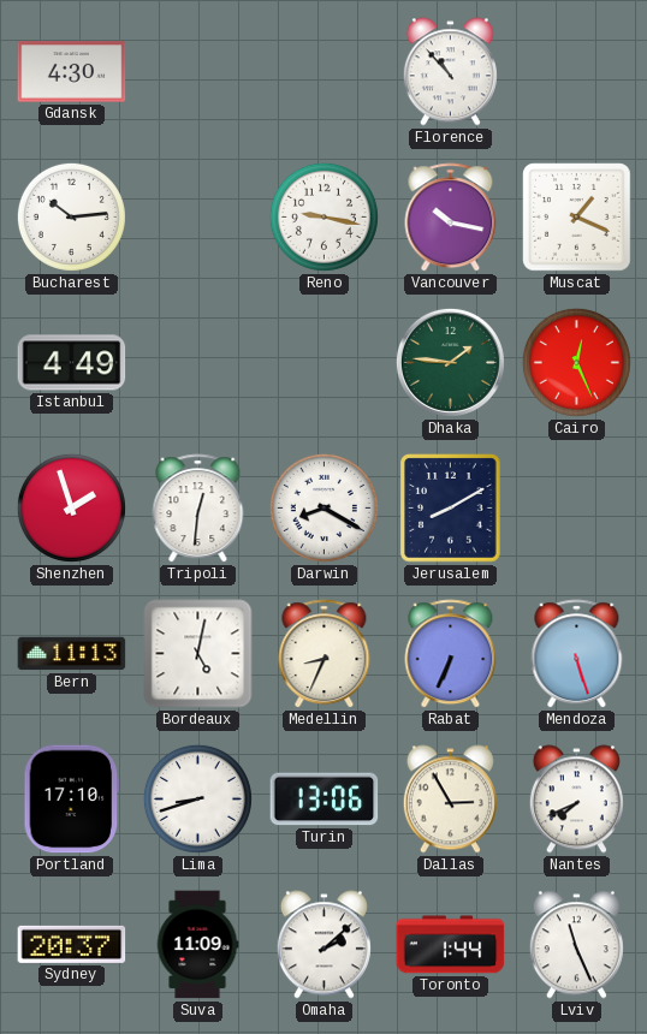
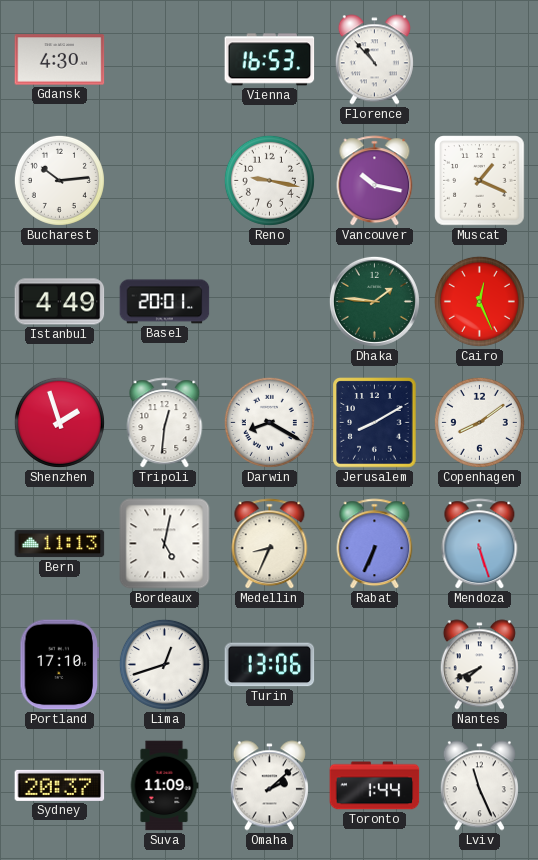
Vienna: none -> 16:53 (270, 60)
Basel: none -> 20:01 (165, 302)
Copenhagen: none -> 8:09 (479, 422)
Lima: 8:42 -> 12:42 (164, 664)
Dallas: 2:55 -> none (450, 800)
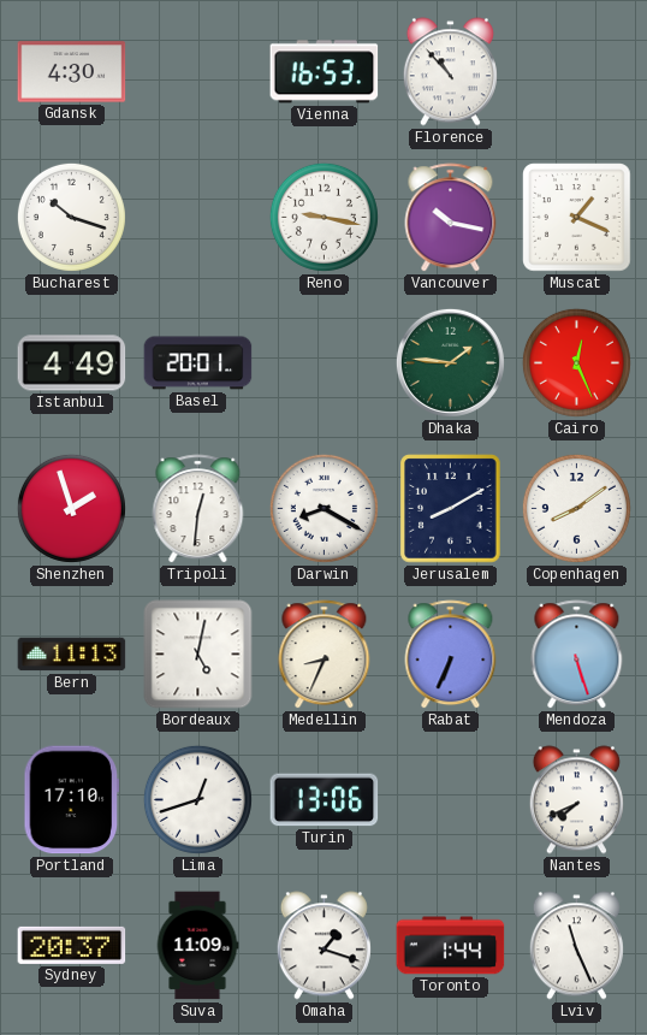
Bucharest: 10:14 -> 10:18 (71, 217)
Omaha: 2:08 -> 1:18 (323, 946)
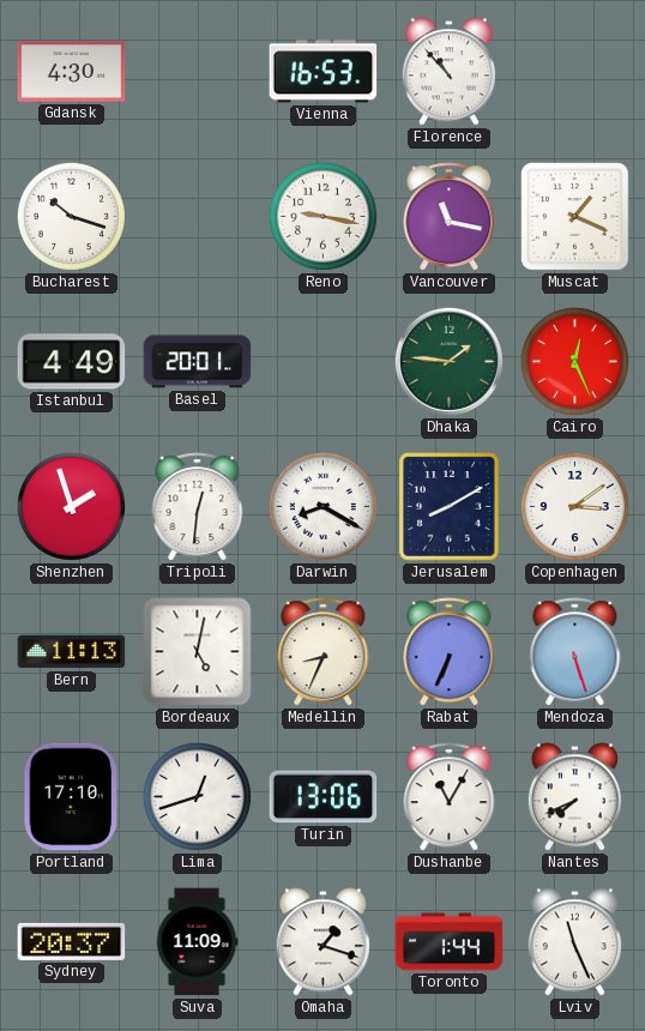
Vancouver: 10:17 -> 11:17 (450, 217)
Copenhagen: 8:09 -> 3:09 (574, 506)
Dushanbe: none -> 11:05 (450, 797)
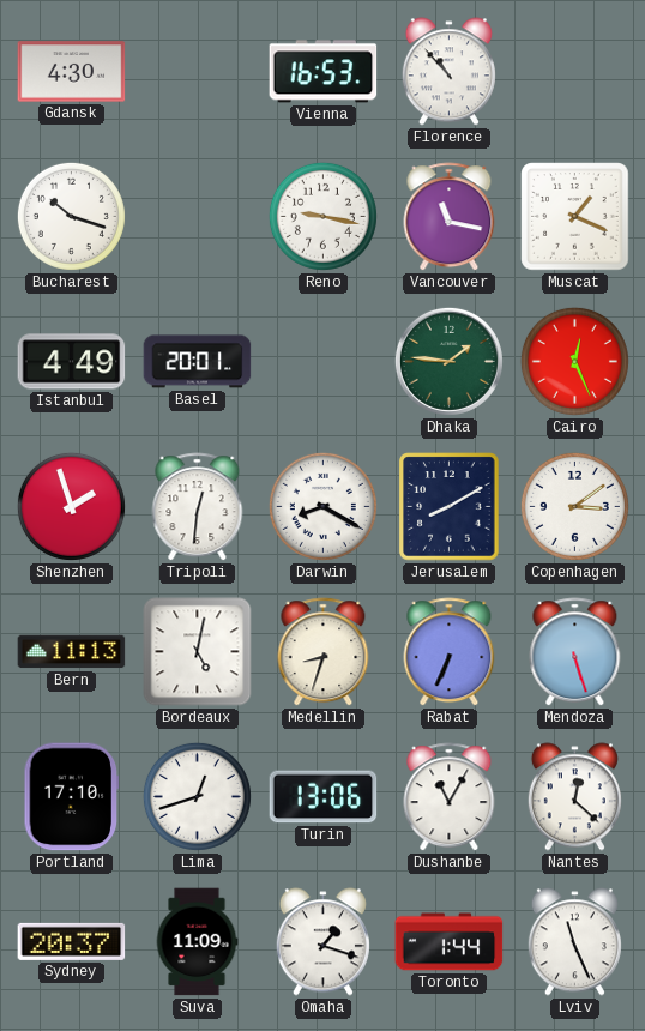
Medellin: 8:34 -> 8:33 (324, 652)
Nantes: 7:41 -> 12:22 (574, 797)
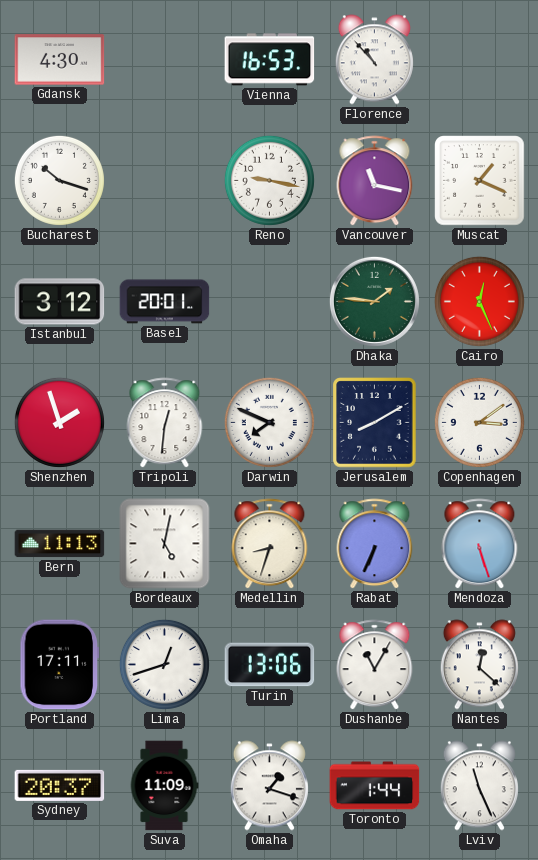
Istanbul: 4:49 -> 3:12 (60, 302)
Darwin: 8:20 -> 7:49 (269, 422)
Portland: 17:10 -> 17:11 (60, 665)
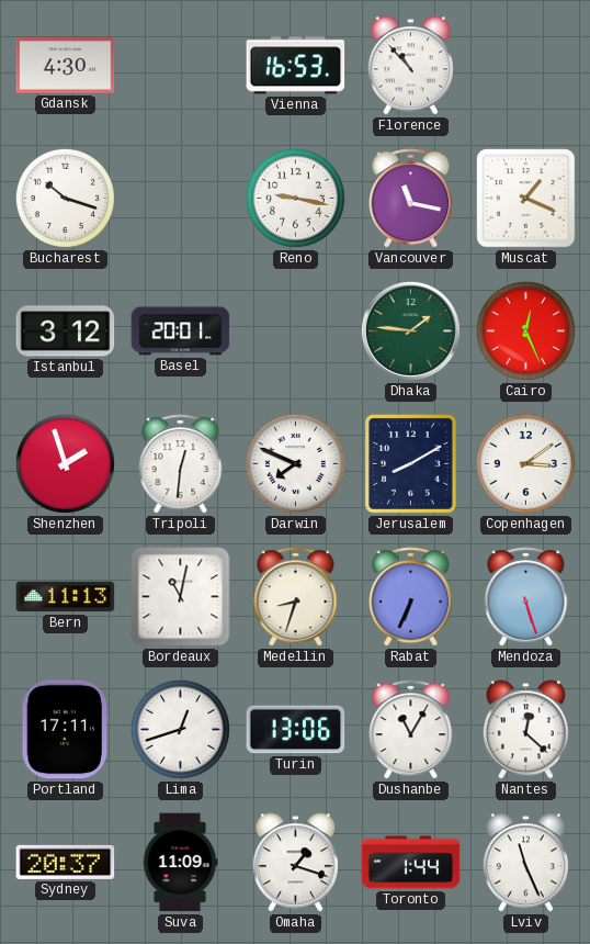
Bordeaux: 5:02 -> 11:02 (181, 597)
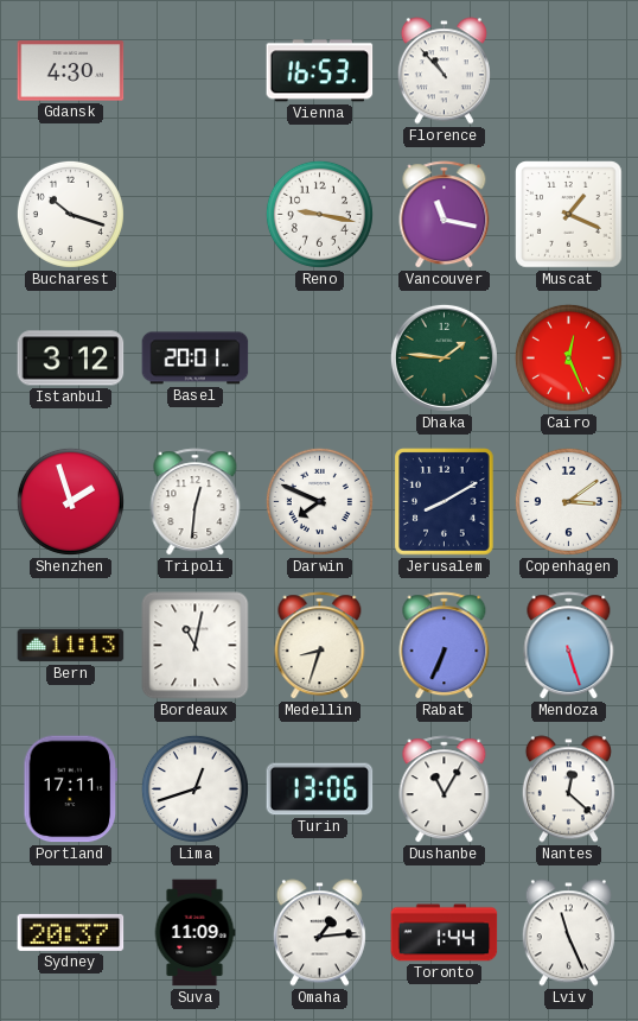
Omaha: 1:18 -> 1:14 (319, 933)
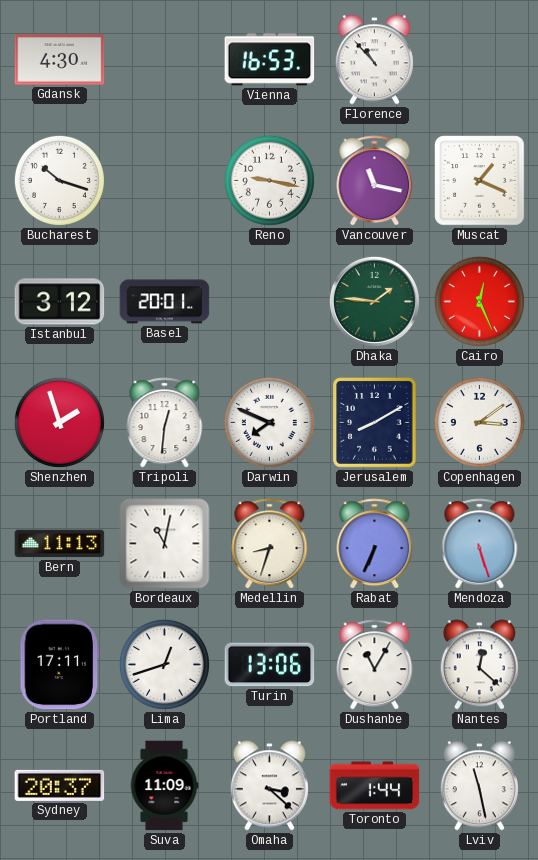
Omaha: 1:14 -> 3:22 (269, 786)
Lviv: 11:26 -> 11:28 (479, 786)
